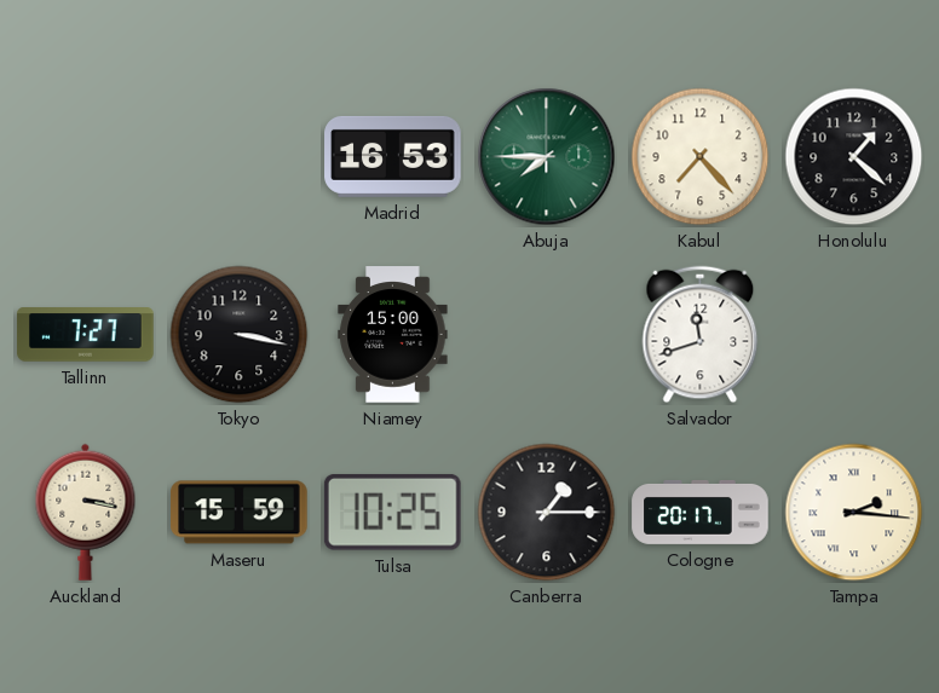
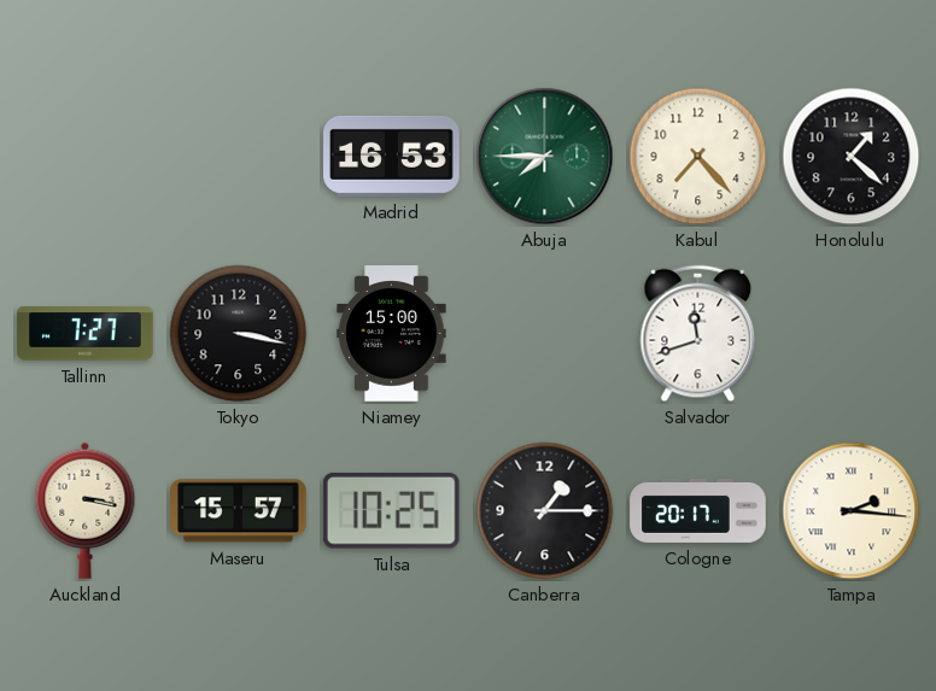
Maseru: 15:59 -> 15:57 (239, 511)
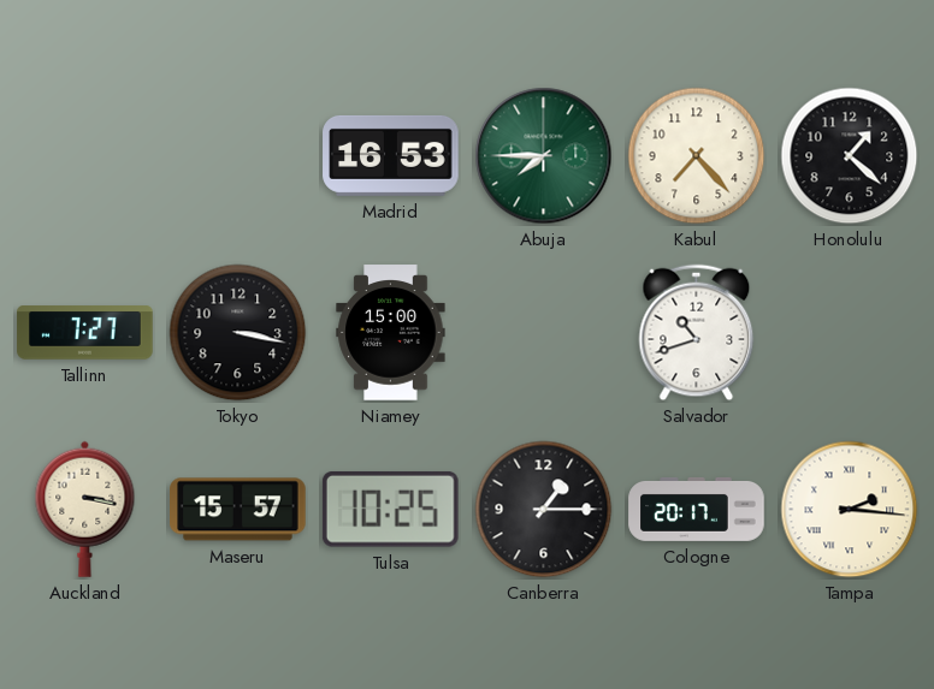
Salvador: 11:42 -> 10:42 (697, 333)
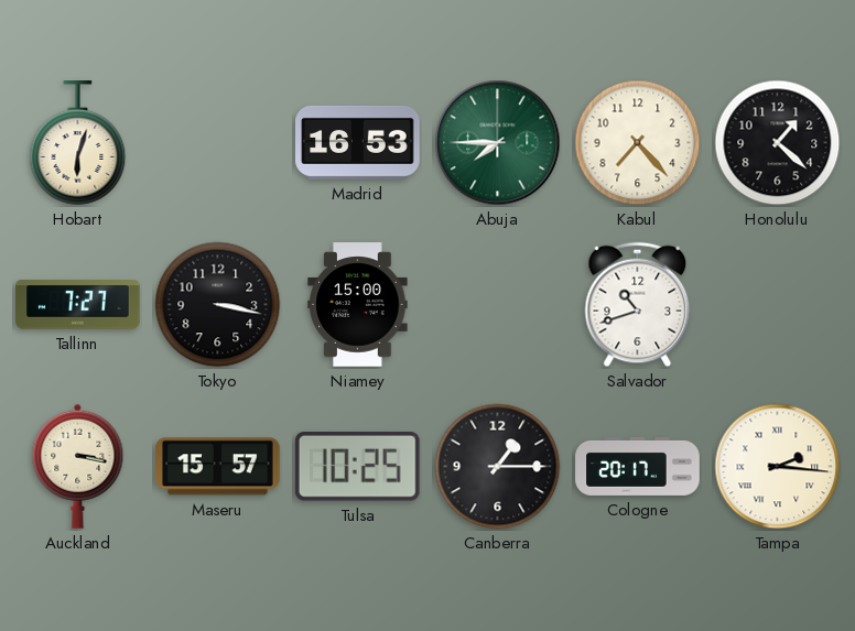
Hobart: none -> 6:03 (78, 143)
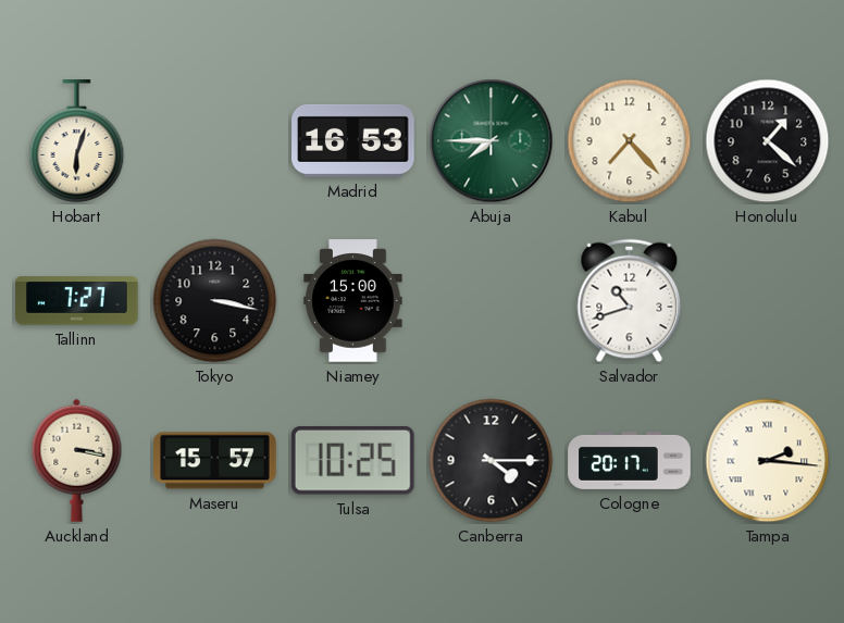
Canberra: 1:15 -> 4:15 (492, 461)
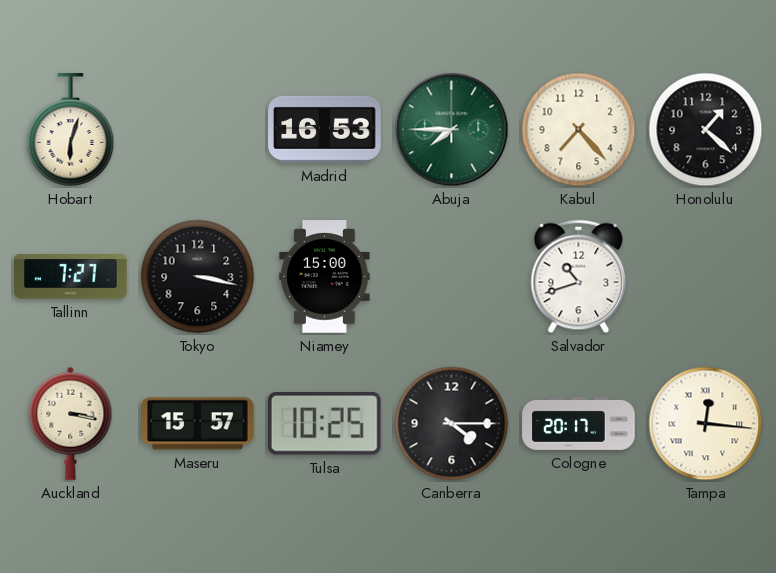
Tampa: 2:16 -> 12:16 (706, 424)
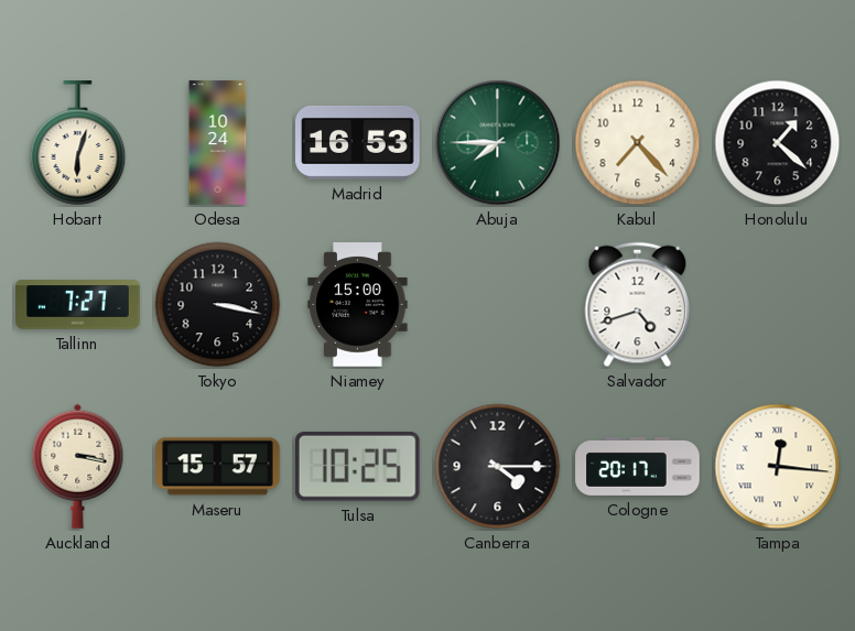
Odesa: none -> 10:24 (218, 143)
Salvador: 10:42 -> 4:42 (638, 305)
